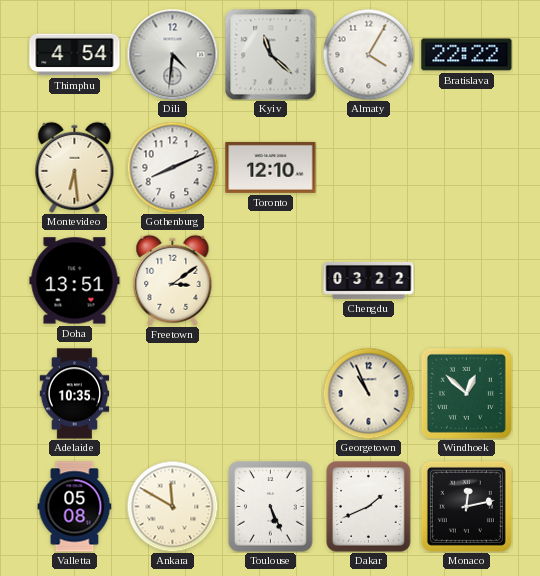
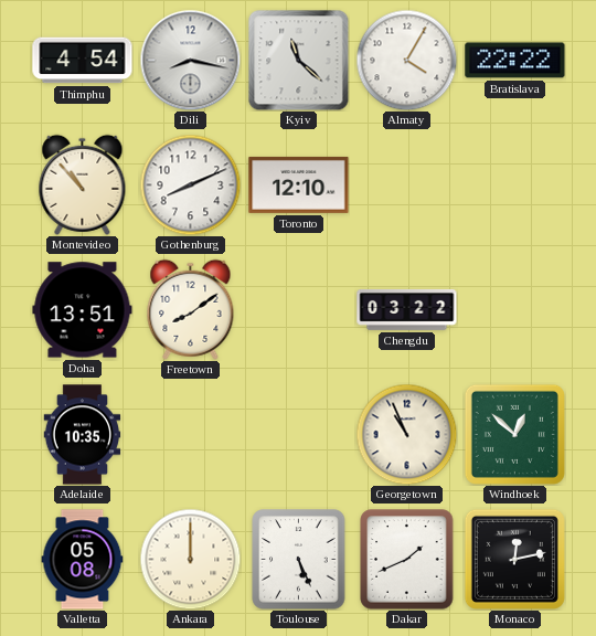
Dili: 4:31 -> 8:17 (190, 60)
Montevideo: 6:29 -> 10:53 (83, 184)
Freetown: 3:09 -> 8:09 (191, 309)
Ankara: 11:50 -> 12:00 (190, 559)
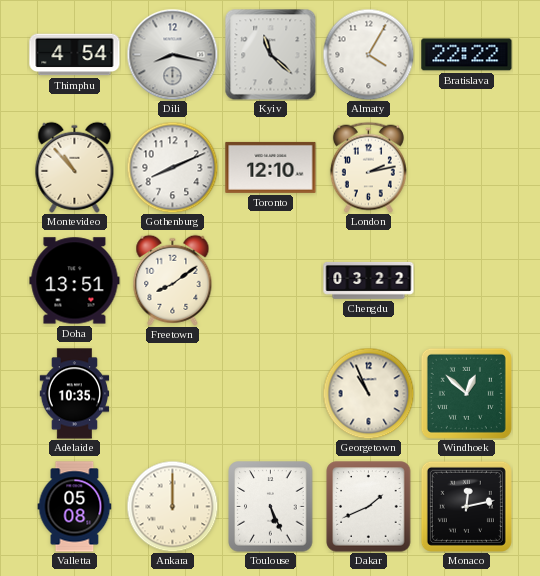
London: none -> 2:13 (368, 167)
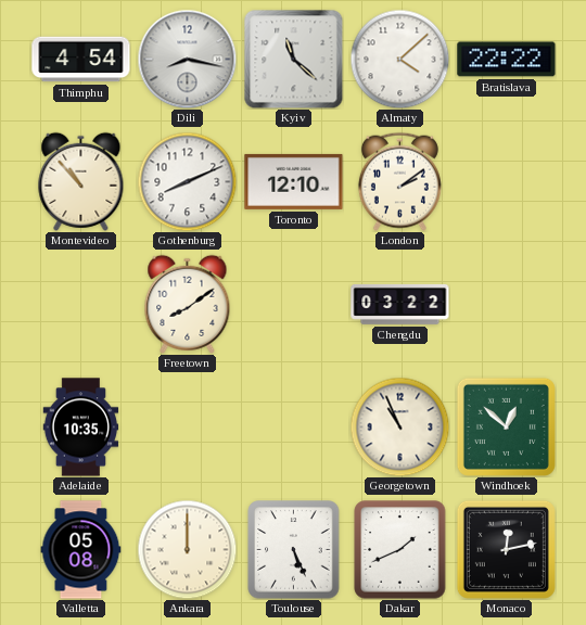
Almaty: 4:05 -> 4:08 (399, 59)
London: 2:13 -> 2:09 (399, 181)
Doha: 13:51 -> none (75, 281)
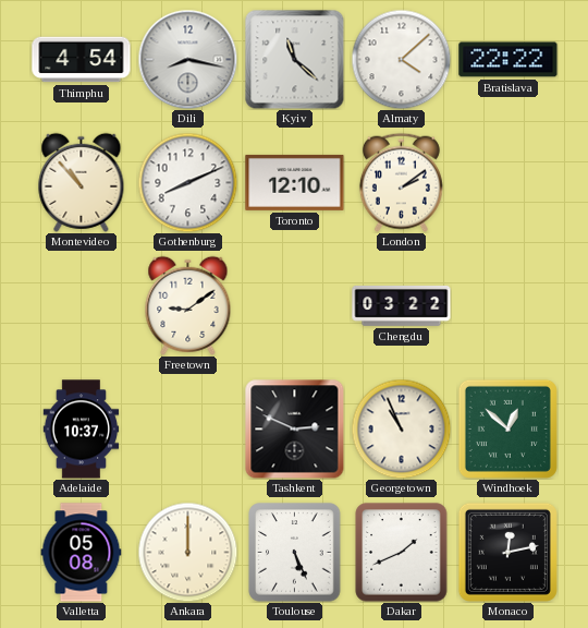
Freetown: 8:09 -> 9:09 (188, 305)
Adelaide: 10:35 -> 10:37 (82, 430)
Tashkent: none -> 2:49 (294, 428)
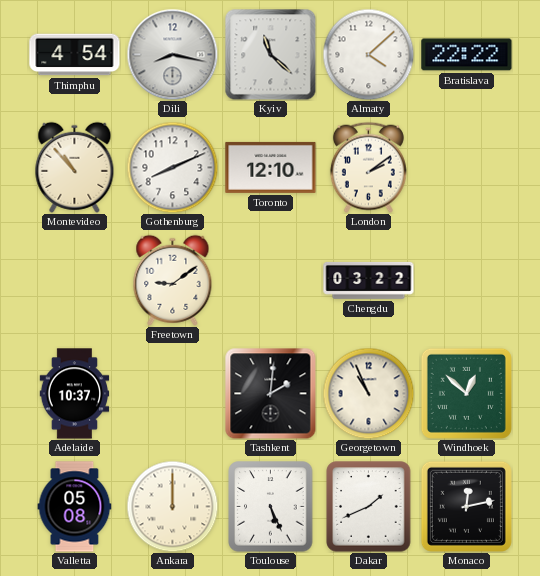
Tashkent: 2:49 -> 2:01 (270, 393)
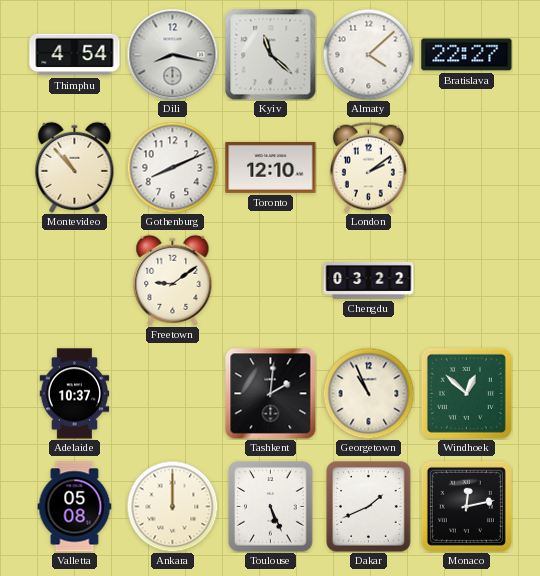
Bratislava: 22:22 -> 22:27 (467, 55)
